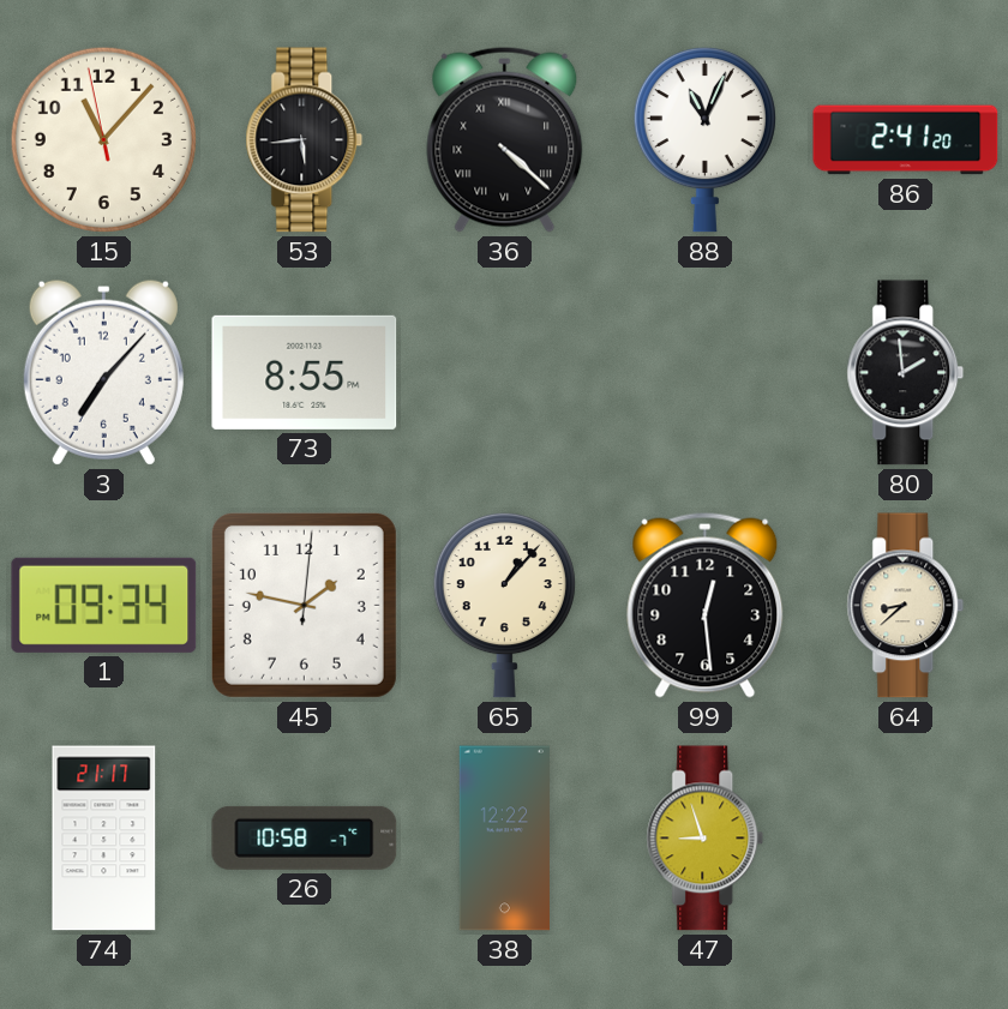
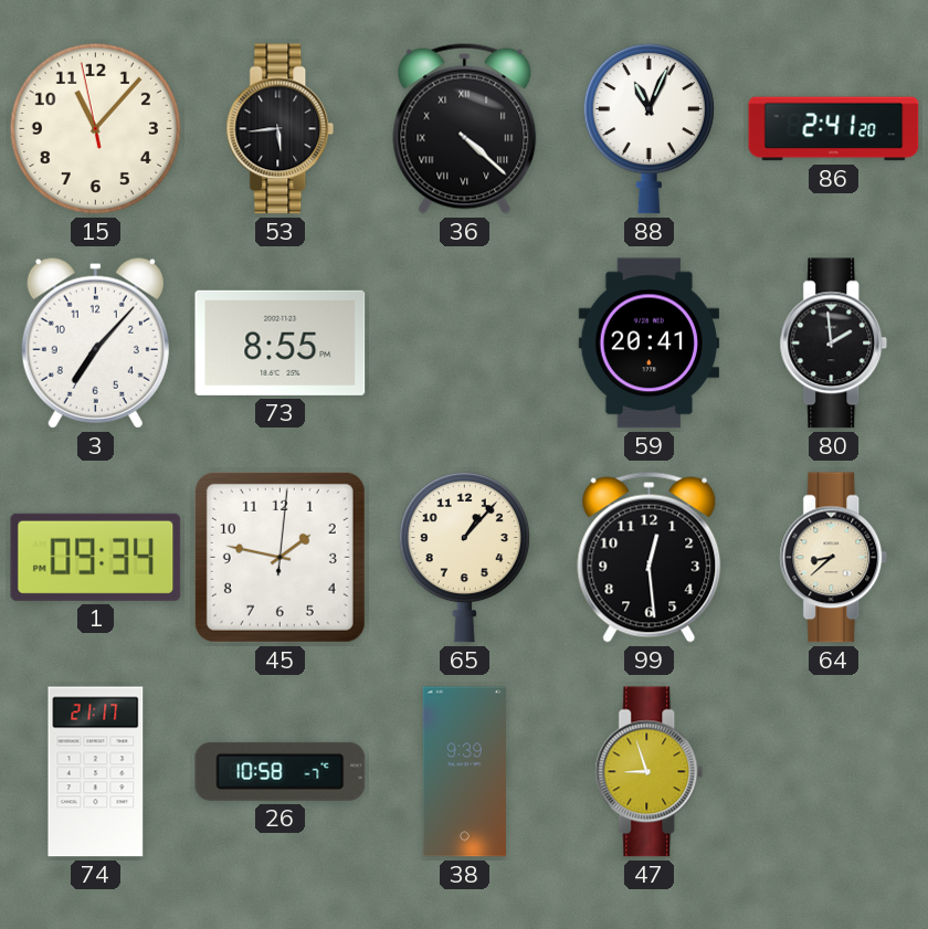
59: none -> 20:41 (648, 344)
38: 12:22 -> 9:39 (464, 772)
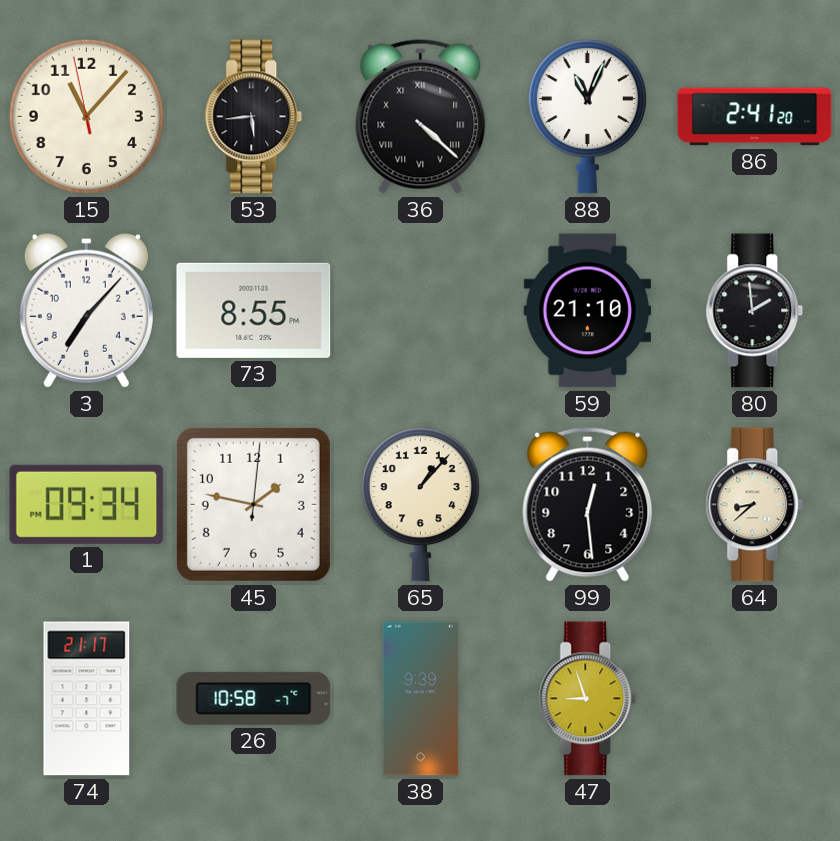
59: 20:41 -> 21:10 (587, 311)
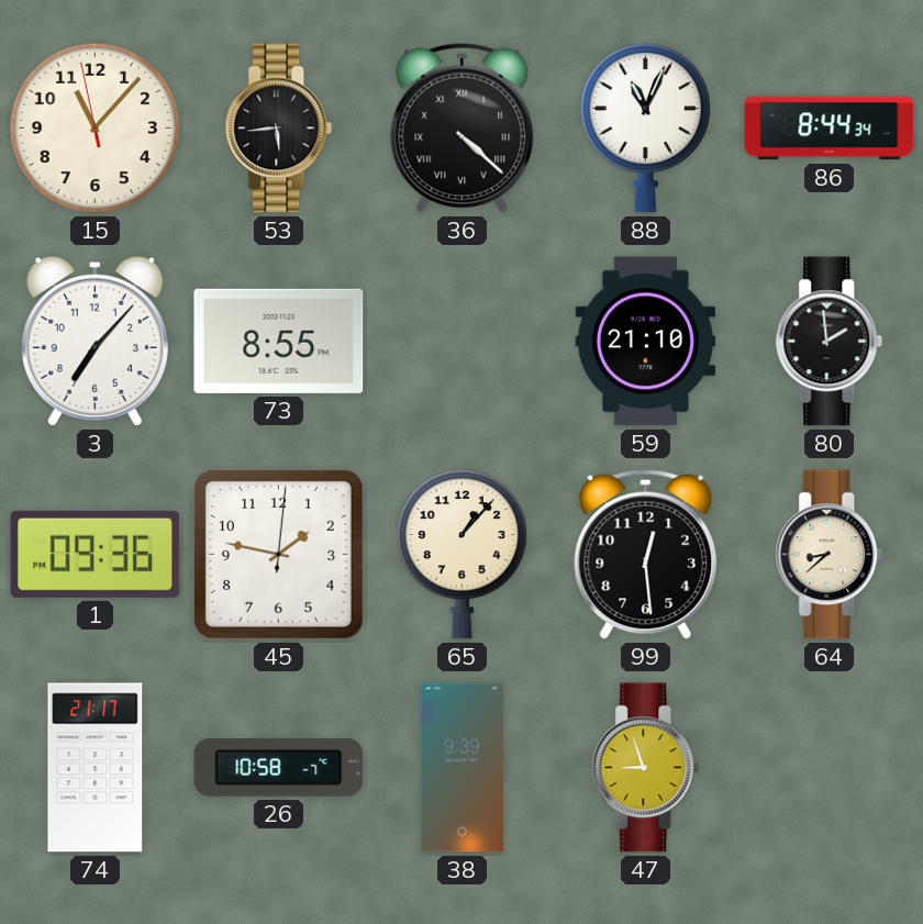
86: 2:41 -> 8:44 (830, 129)
1: 09:34 -> 09:36 (96, 554)
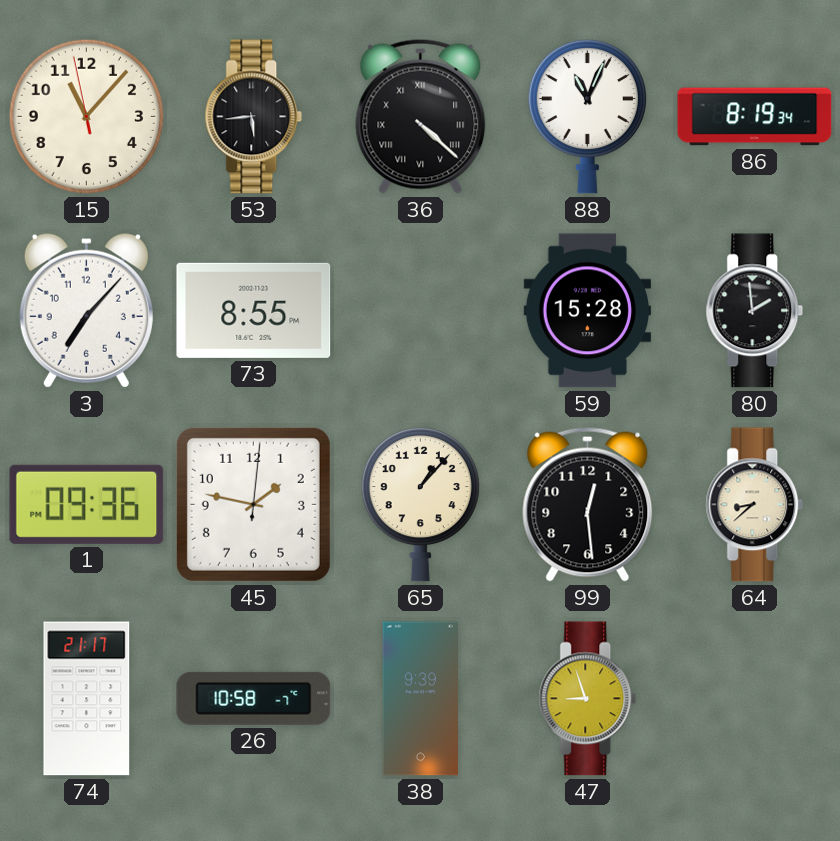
86: 8:44 -> 8:19 (755, 117)
59: 21:10 -> 15:28 (587, 311)
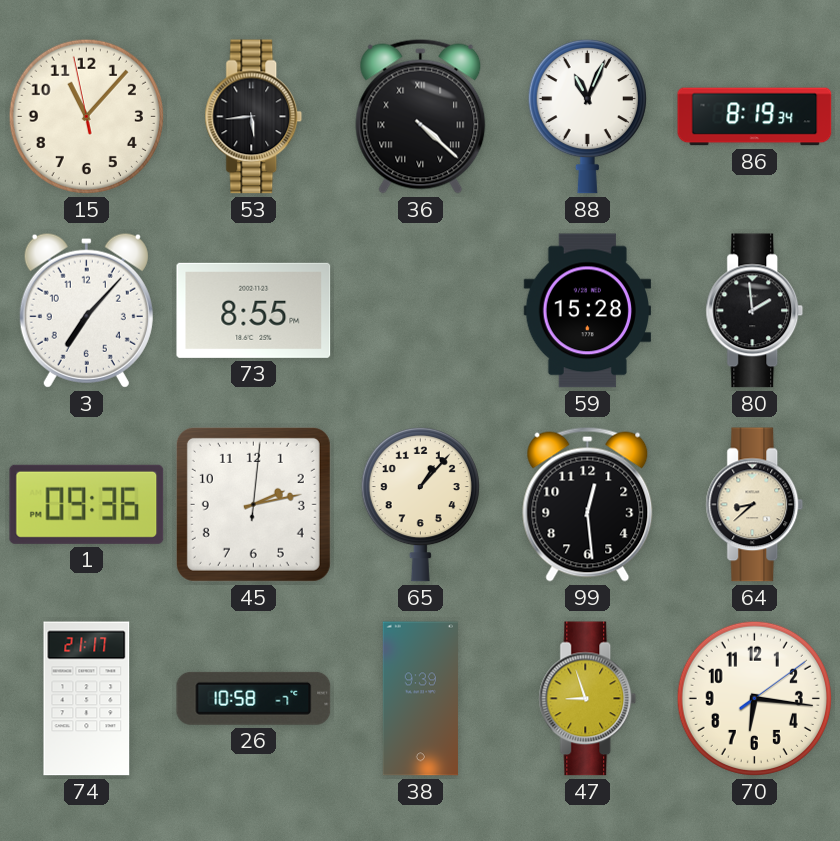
45: 1:47 -> 2:13 (253, 504)
70: none -> 6:16 (754, 698)
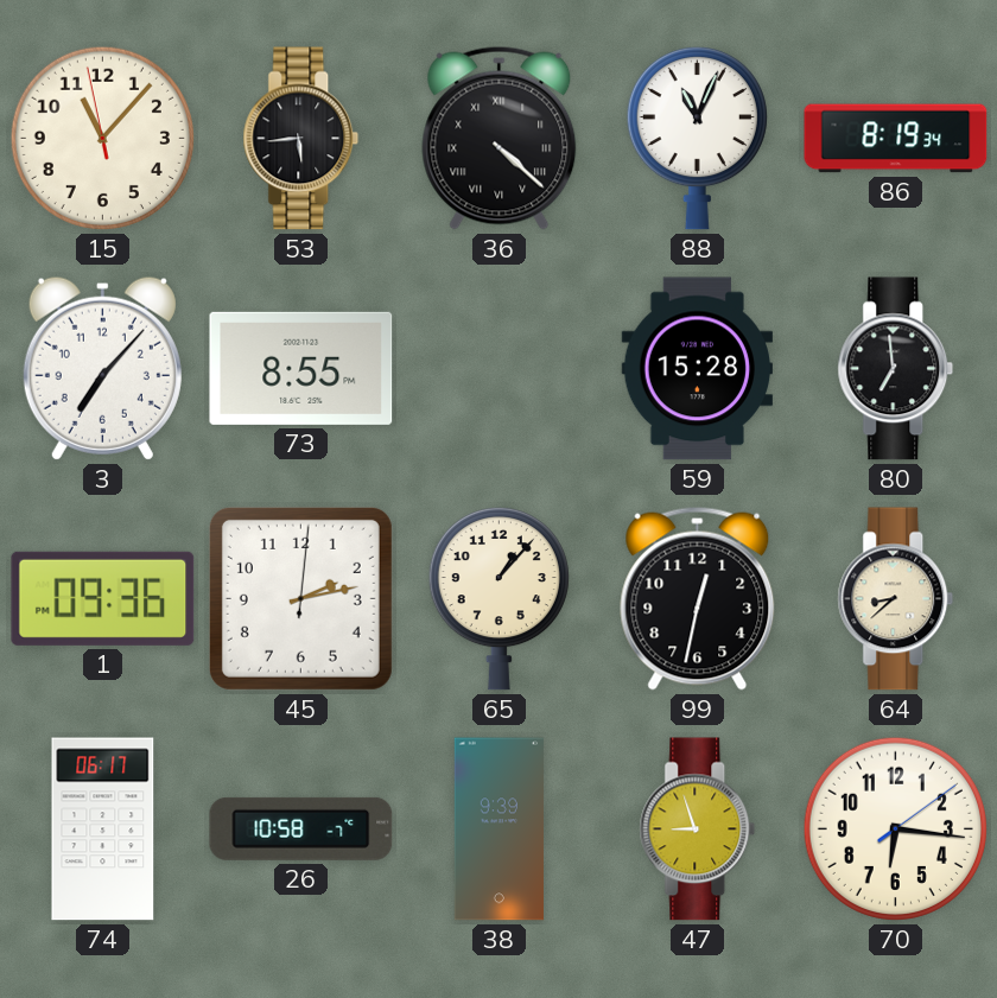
80: 1:59 -> 6:59 (896, 369)
99: 12:29 -> 12:32 (698, 598)
74: 21:17 -> 06:17 (103, 829)
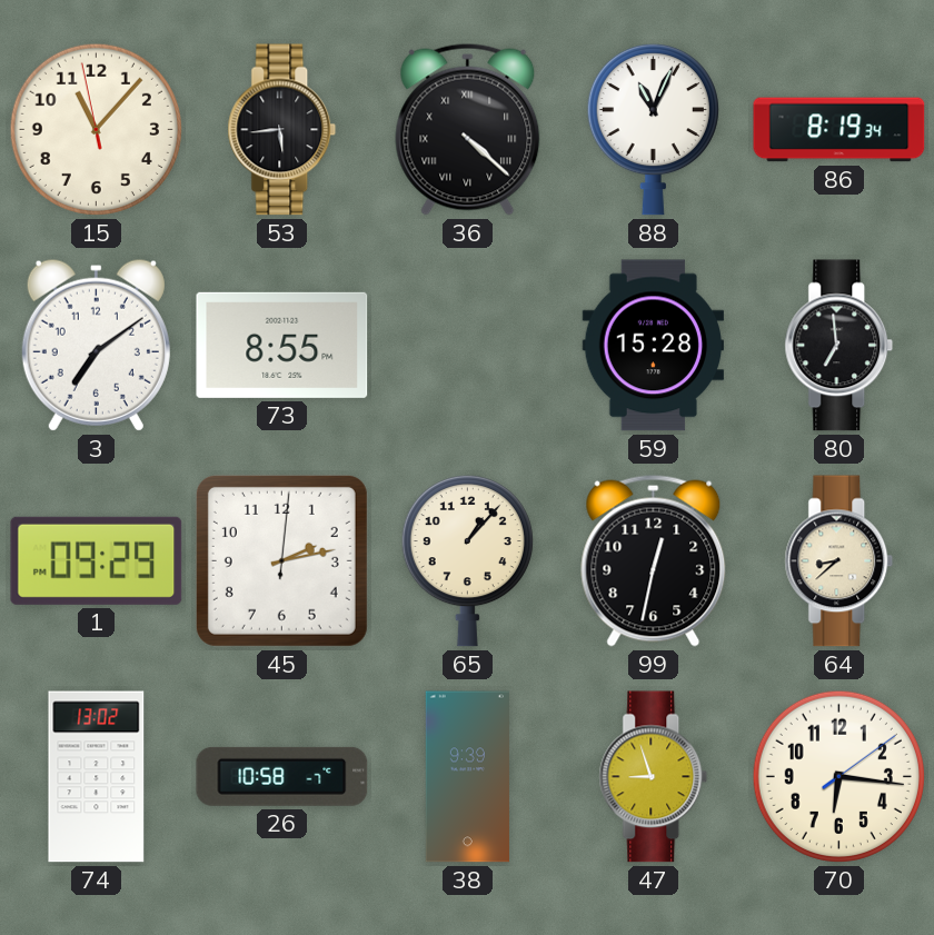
3: 7:07 -> 7:09 (96, 345)
1: 09:36 -> 09:29 (97, 560)
74: 06:17 -> 13:02 (97, 777)
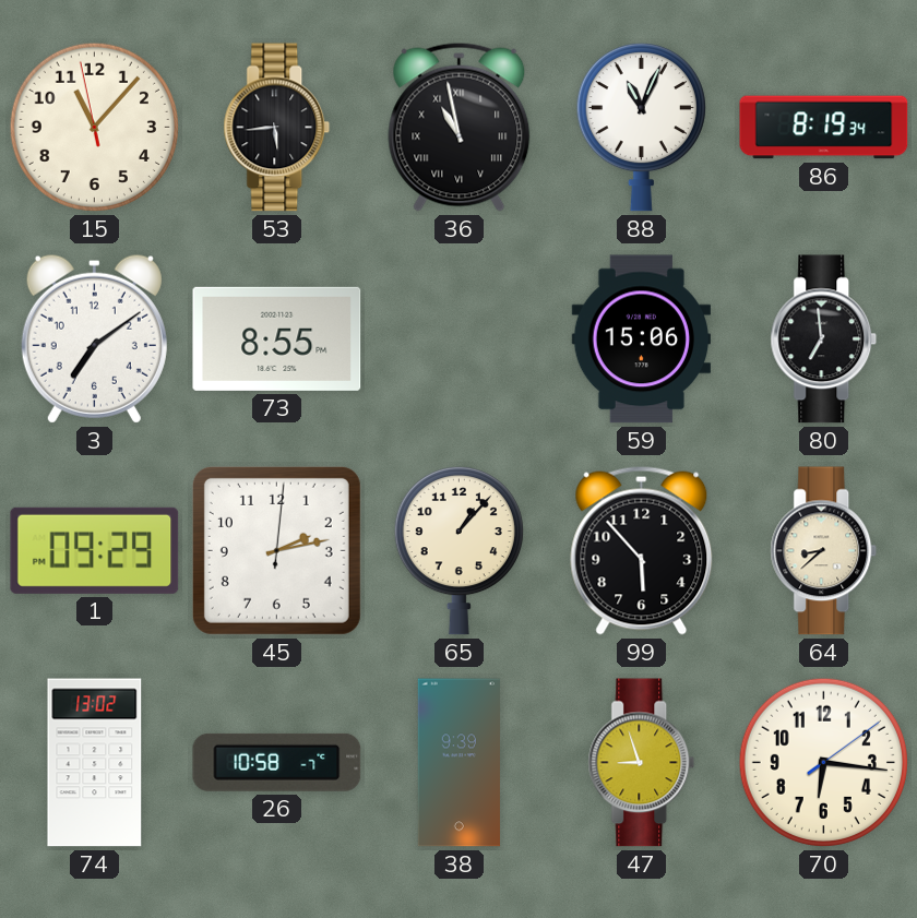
36: 4:22 -> 10:58 (460, 127)
59: 15:28 -> 15:06 (641, 339)
99: 12:32 -> 5:53 (642, 550)
